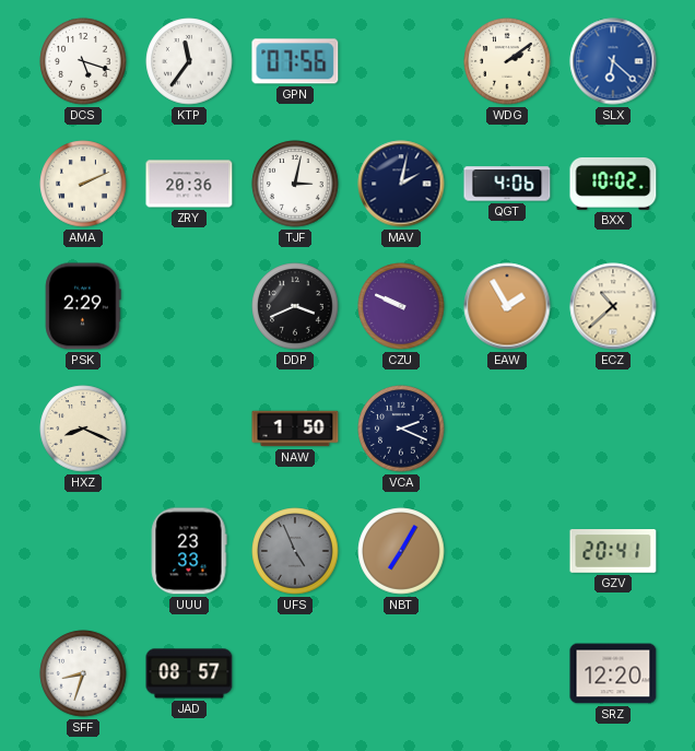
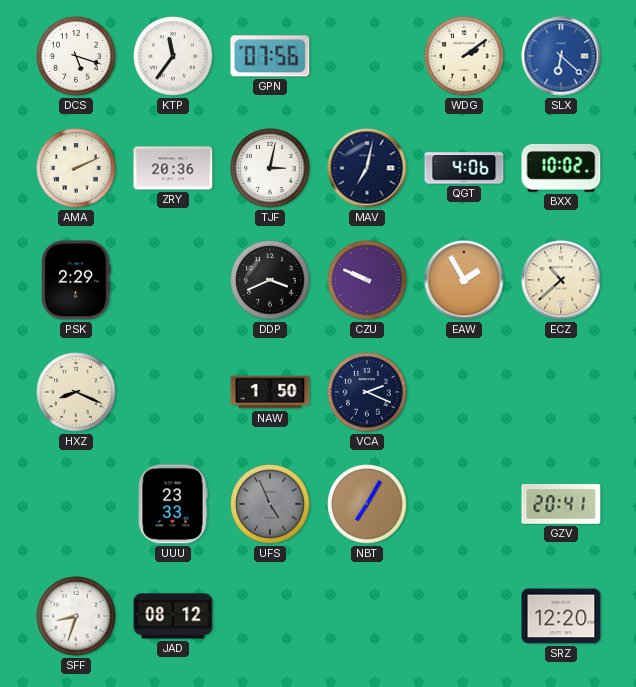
MAV: 2:02 -> 7:02 (367, 168)
JAD: 08:57 -> 08:12 (173, 616)
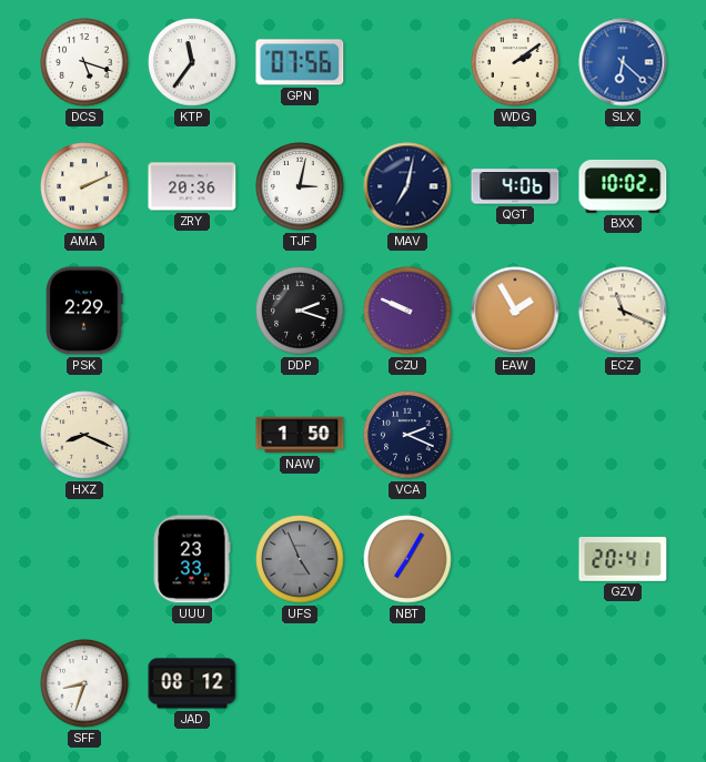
DDP: 3:41 -> 2:18 (300, 311)
ECZ: 10:38 -> 11:19 (623, 311)
SRZ: 12:20 -> none (561, 616)
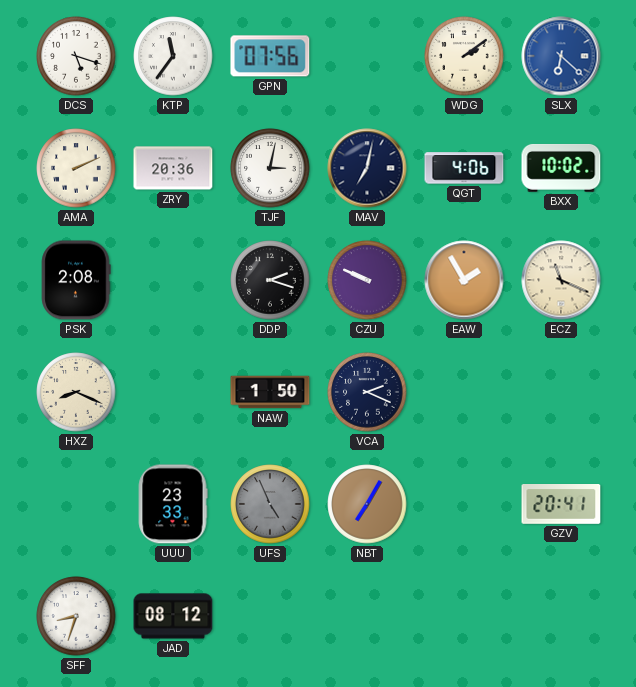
PSK: 2:29 -> 2:08 (76, 280)
